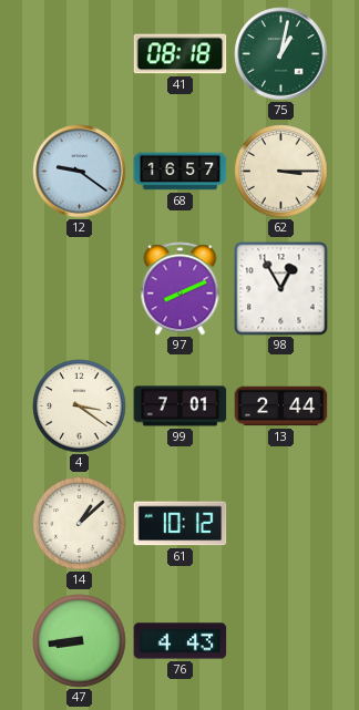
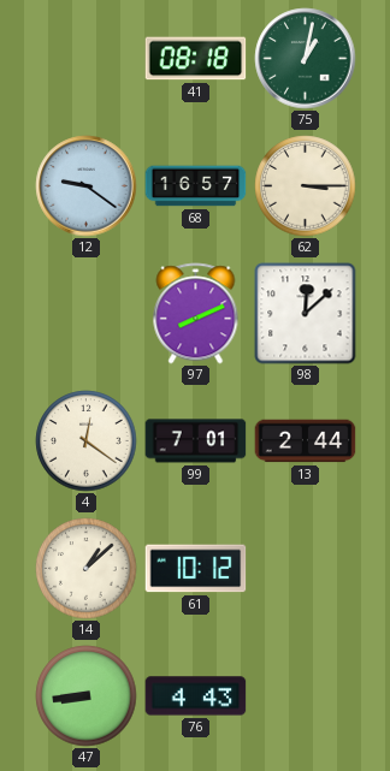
98: 12:55 -> 12:08 (306, 314)
4: 3:21 -> 12:21 (87, 441)
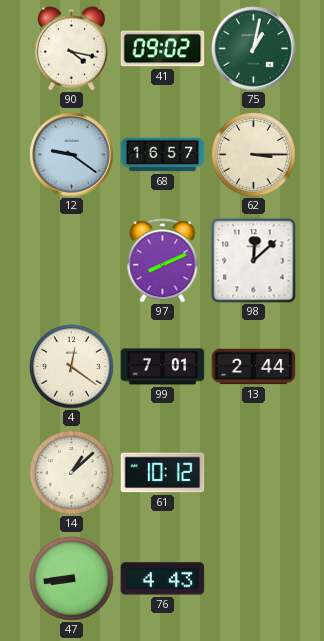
90: none -> 4:17 (71, 49)
41: 08:18 -> 09:02 (163, 49)
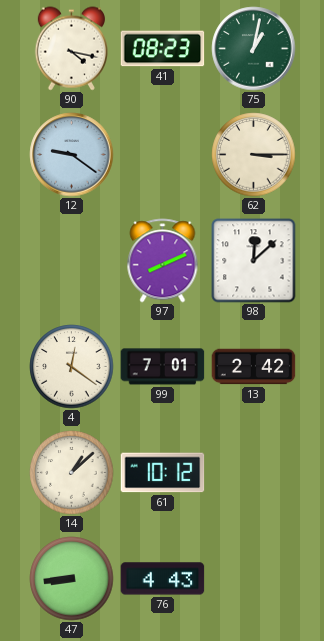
41: 09:02 -> 08:23 (163, 49)
68: 16:57 -> none (163, 155)
13: 2:44 -> 2:42 (254, 367)
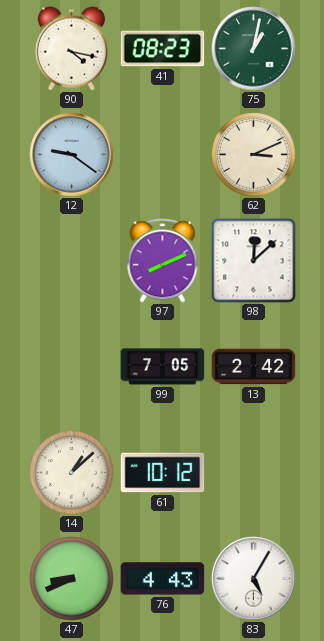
62: 3:15 -> 3:11 (254, 155)
4: 12:21 -> none (72, 367)
99: 7:01 -> 7:05 (163, 367)
47: 8:44 -> 8:41 (72, 579)
83: none -> 5:05 (254, 579)
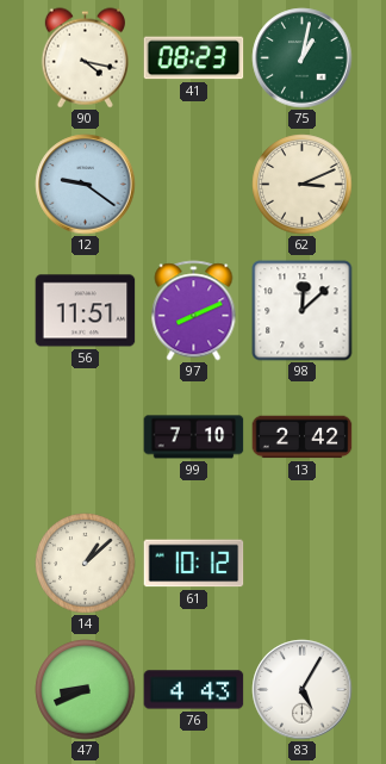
56: none -> 11:51 (86, 311)
99: 7:05 -> 7:10 (194, 437)
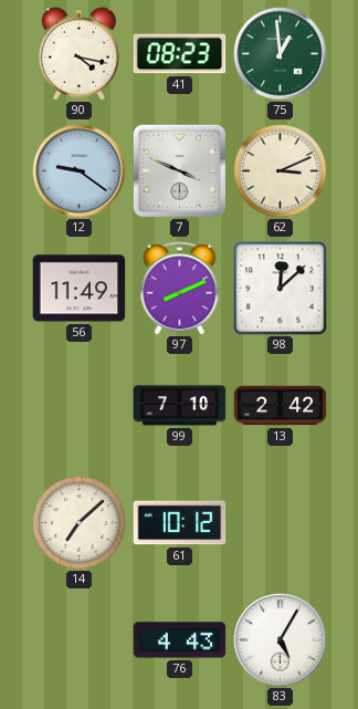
75: 1:02 -> 12:59 (281, 54)
7: none -> 3:49 (179, 170)
56: 11:51 -> 11:49 (80, 289)
14: 1:08 -> 7:08 (80, 523)
47: 8:41 -> none (86, 690)
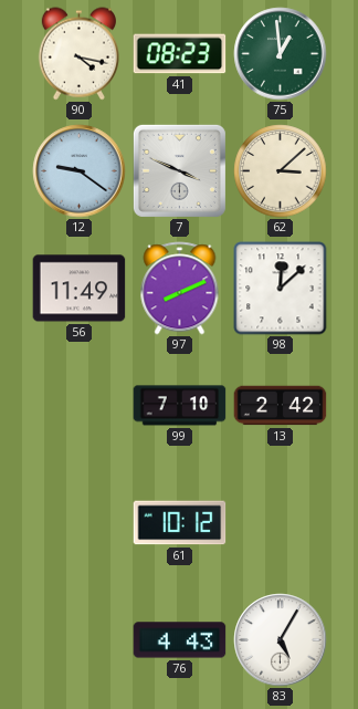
62: 3:11 -> 3:08 (281, 171)
14: 7:08 -> none (80, 523)
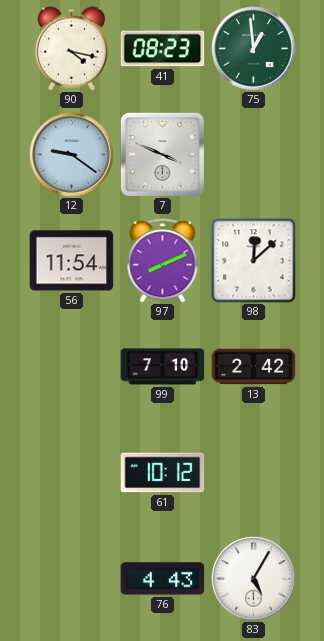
62: 3:08 -> none (281, 171)
56: 11:49 -> 11:54 (72, 261)
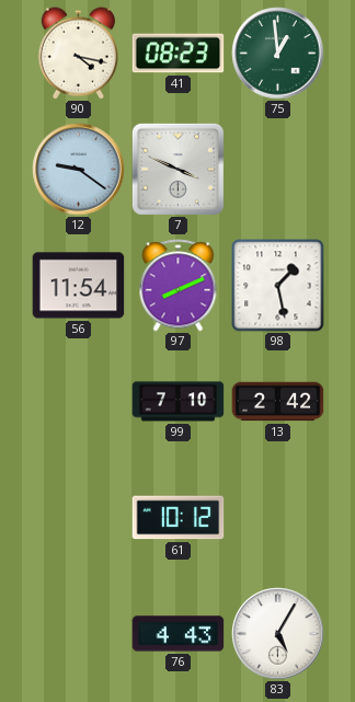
98: 12:08 -> 1:28 (278, 286)
